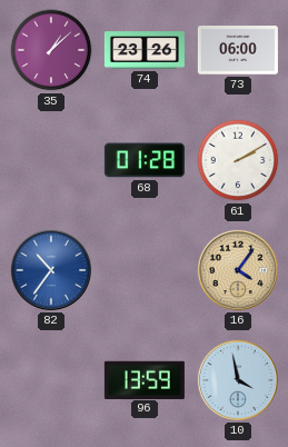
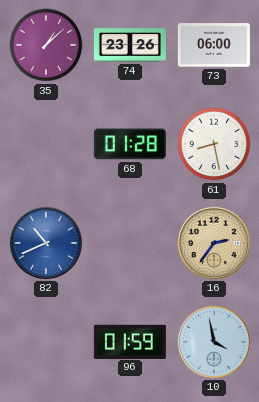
61: 2:10 -> 8:28 (214, 144)
82: 10:36 -> 10:41 (46, 243)
16: 4:06 -> 2:36 (214, 243)
96: 13:59 -> 01:59 (130, 341)
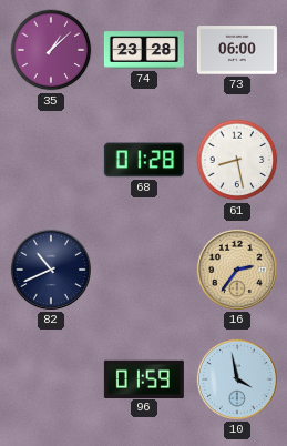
74: 23:26 -> 23:28 (144, 50)
82 dial: blue -> navy (51, 270)
